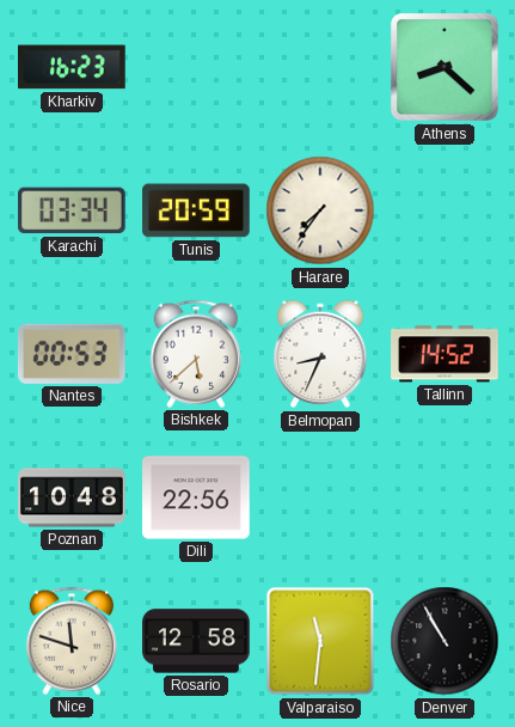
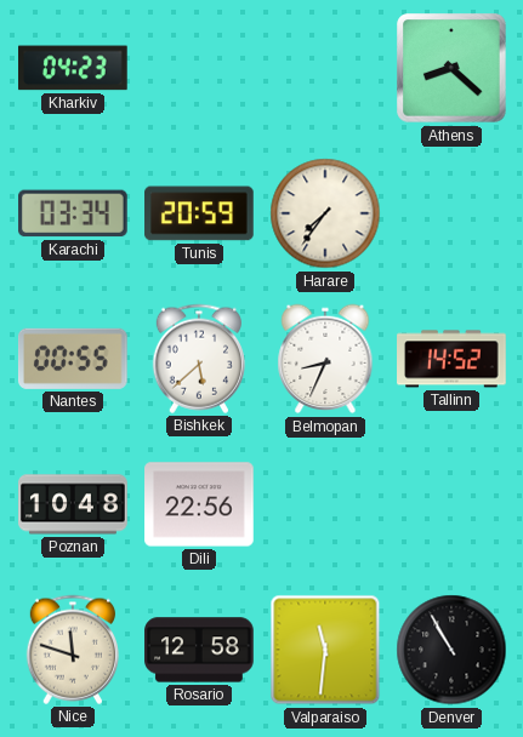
Kharkiv: 16:23 -> 04:23 (74, 68)
Nantes: 00:53 -> 00:55 (73, 359)
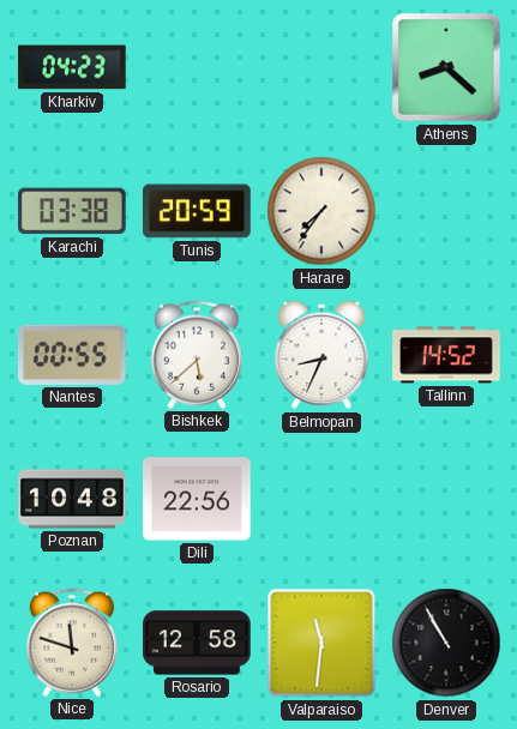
Karachi: 03:34 -> 03:38 (73, 211)
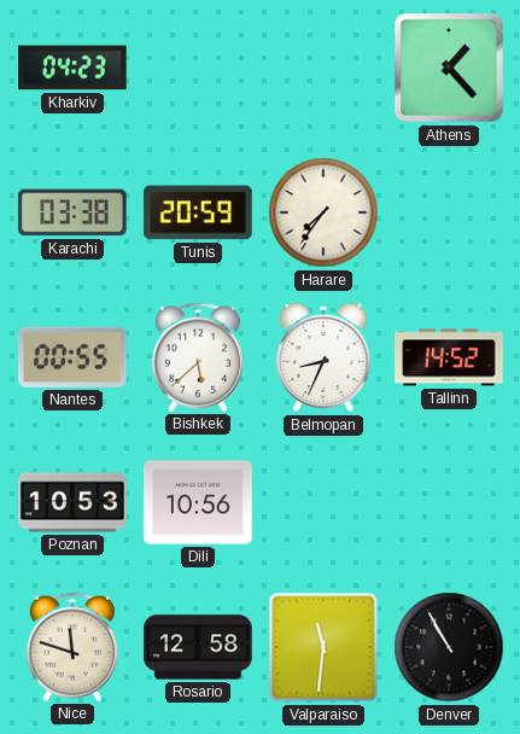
Athens: 8:22 -> 1:23 (449, 68)
Poznan: 10:48 -> 10:53 (72, 502)
Dili: 22:56 -> 10:56 (198, 502)
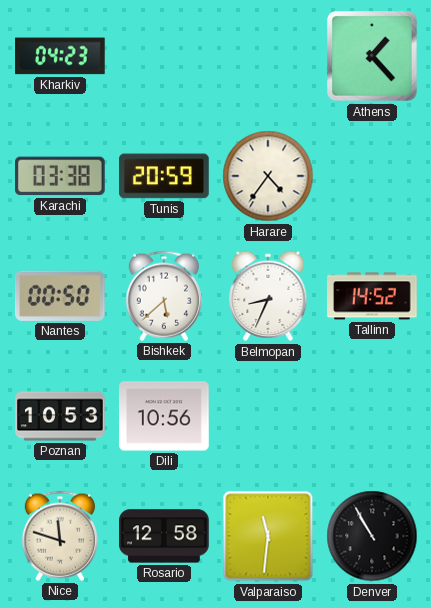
Harare: 7:36 -> 4:36 (268, 176)
Nantes: 00:55 -> 00:50 (60, 296)
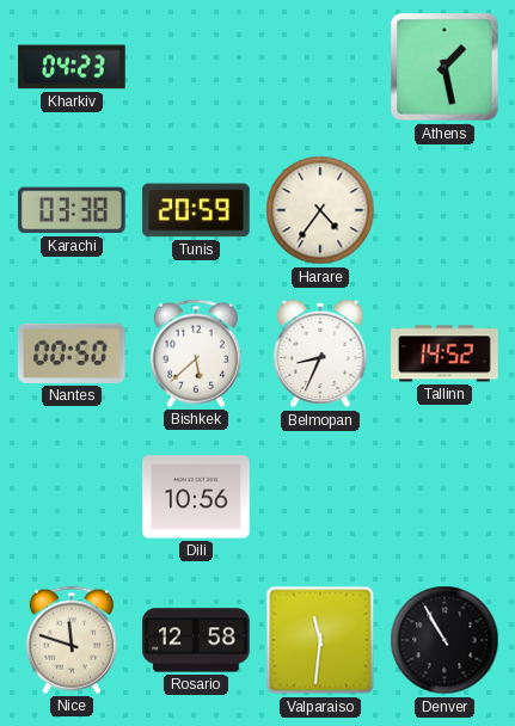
Athens: 1:23 -> 1:28 (445, 67)
Poznan: 10:53 -> none (60, 416)
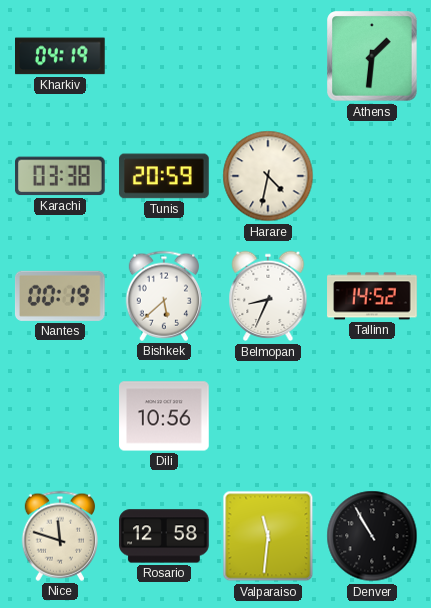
Kharkiv: 04:23 -> 04:19 (61, 56)
Athens: 1:28 -> 1:31 (372, 56)
Harare: 4:36 -> 4:32 (268, 176)
Nantes: 00:50 -> 00:19 (60, 296)
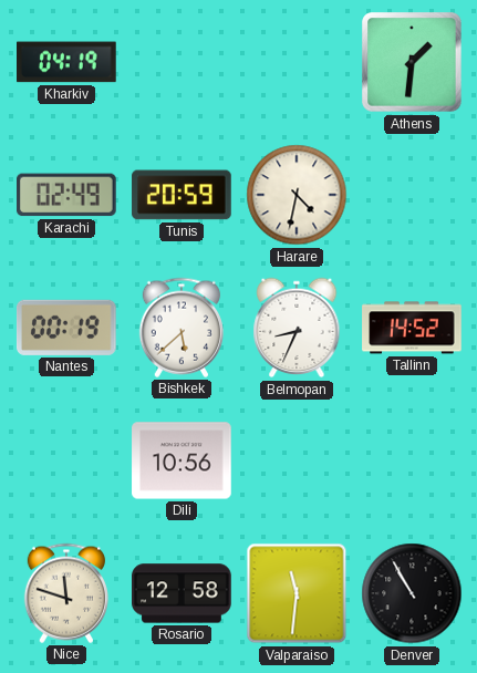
Karachi: 03:38 -> 02:49 (68, 195)
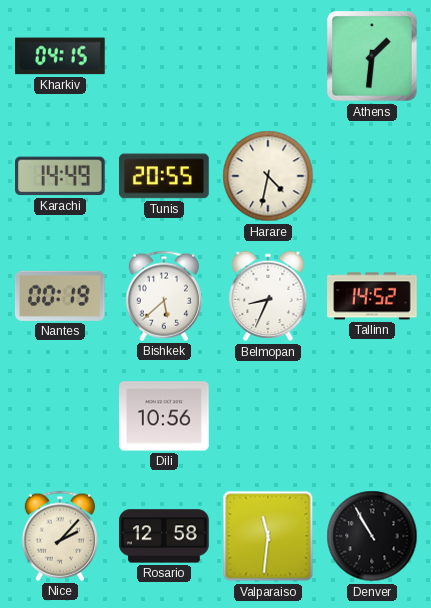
Kharkiv: 04:19 -> 04:15 (61, 56)
Karachi: 02:49 -> 14:49 (61, 176)
Tunis: 20:59 -> 20:55 (164, 176)
Nice: 11:48 -> 2:07 (60, 536)
